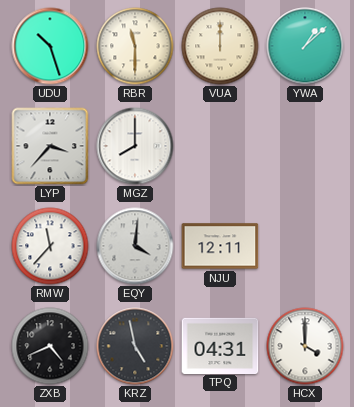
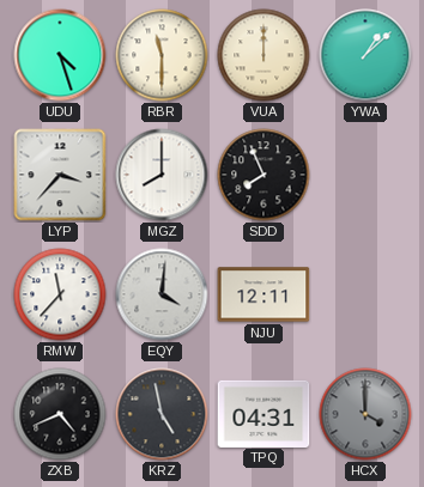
UDU: 10:27 -> 4:27 (60, 55)
SDD: none -> 7:56 (264, 175)
HCX dial: white -> grey (365, 414)
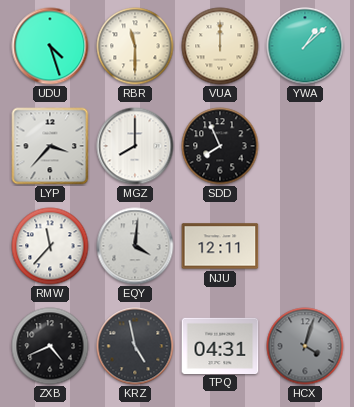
HCX: 4:00 -> 4:03 (305, 346)
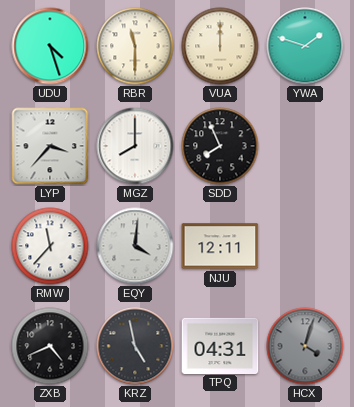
YWA: 1:08 -> 1:48 (305, 46)
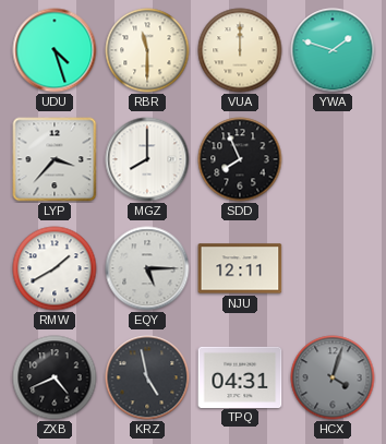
RMW: 11:37 -> 1:40 (55, 268)
EQY: 4:01 -> 5:15 (147, 268)
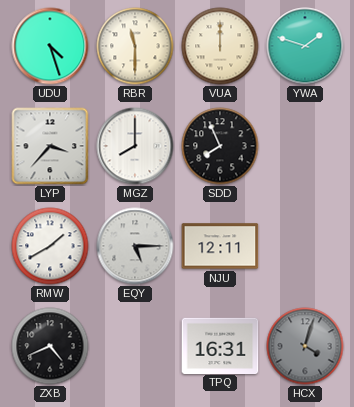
KRZ: 4:58 -> none (147, 377)
TPQ: 04:31 -> 16:31 (220, 345)
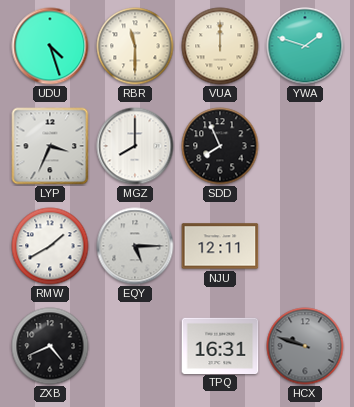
LYP: 3:37 -> 3:34 (50, 146)
HCX: 4:03 -> 9:48 (305, 346)
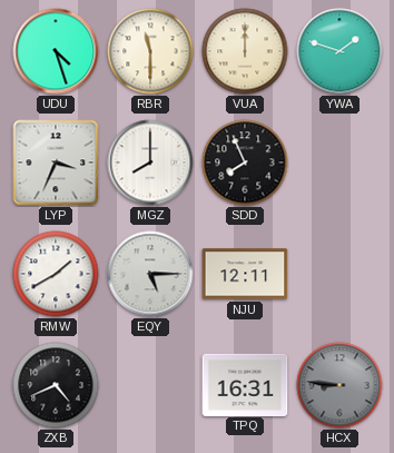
HCX: 9:48 -> 8:46 (339, 385)
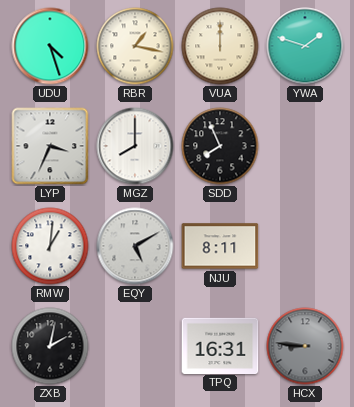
RBR: 11:30 -> 1:17 (135, 46)
RMW: 1:40 -> 1:01 (50, 246)
EQY: 5:15 -> 5:10 (135, 246)
NJU: 12:11 -> 8:11 (220, 246)
ZXB: 4:41 -> 2:02 (50, 346)
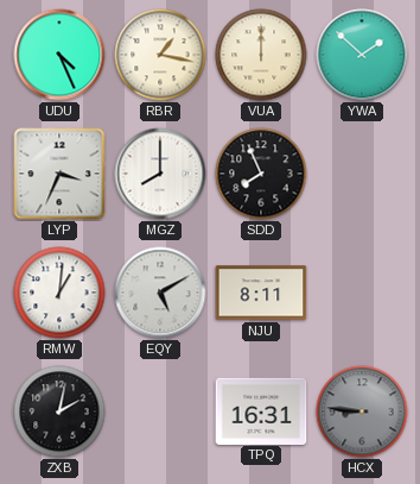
UDU: 4:27 -> 4:26 (59, 55)
YWA: 1:48 -> 1:52 (362, 55)
